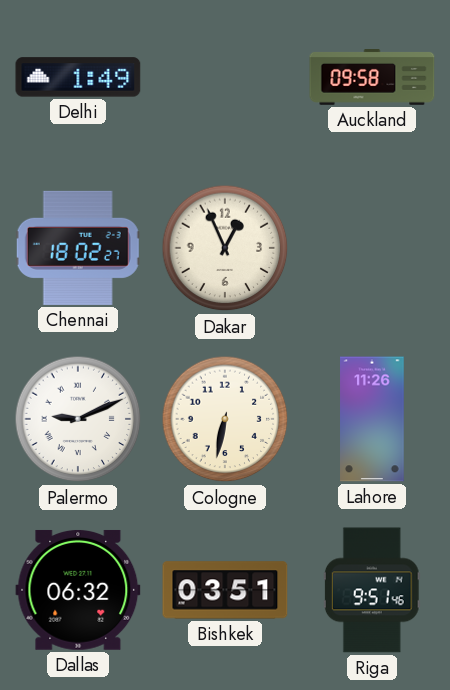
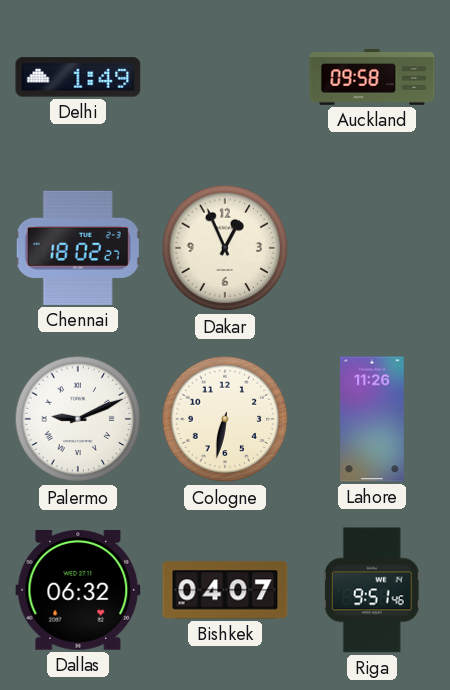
Bishkek: 03:51 -> 04:07 (225, 590)
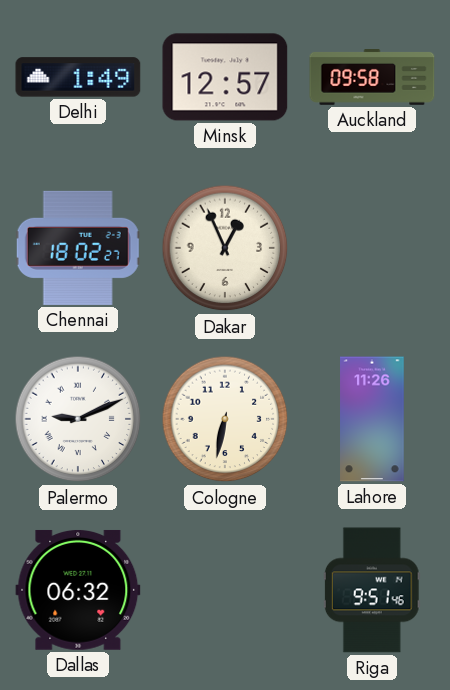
Minsk: none -> 12:57 (225, 77)
Bishkek: 04:07 -> none (225, 590)
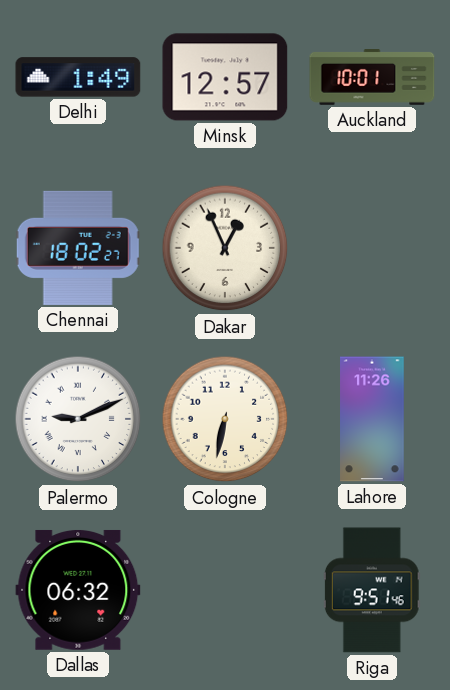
Auckland: 09:58 -> 10:01 (372, 78)
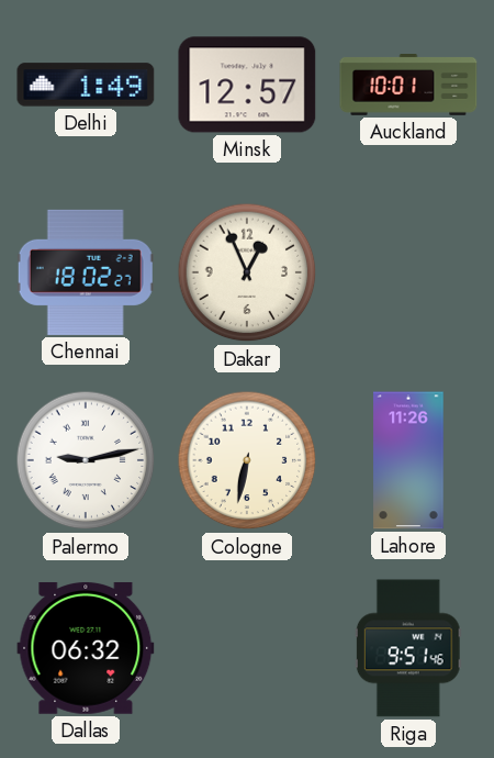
Palermo: 9:11 -> 9:13 (86, 460)
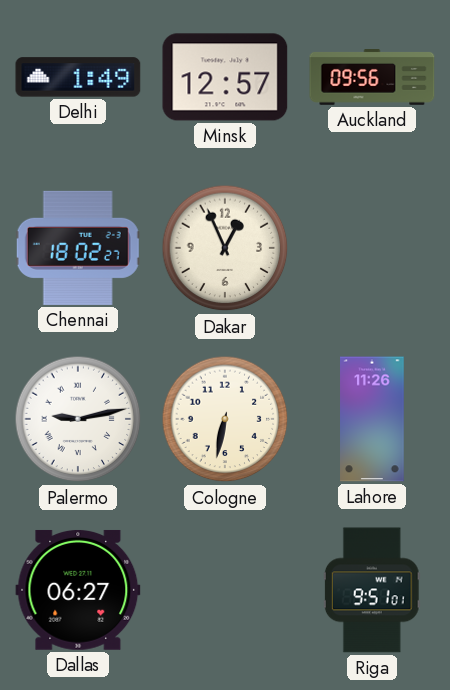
Auckland: 10:01 -> 09:56 (372, 78)
Dallas: 06:32 -> 06:27 (78, 590)
Riga: 9:51:46 -> 9:51:01 (372, 590)
